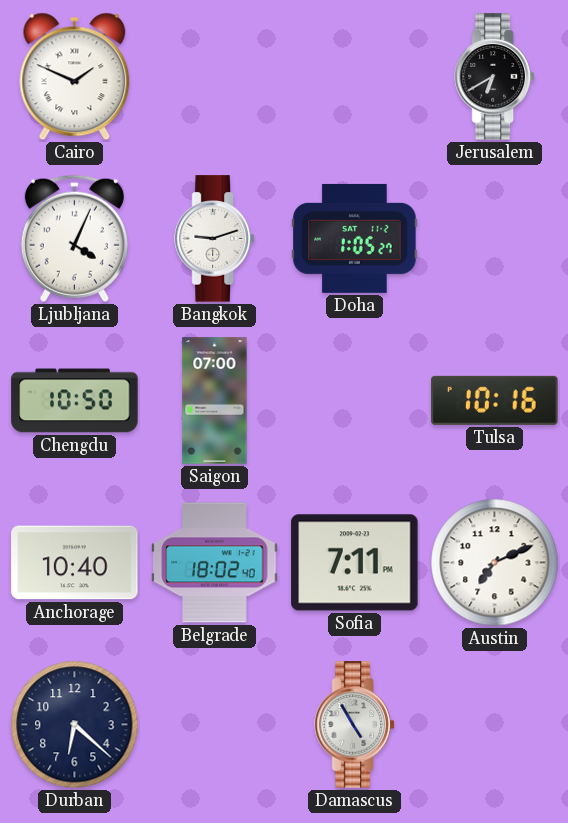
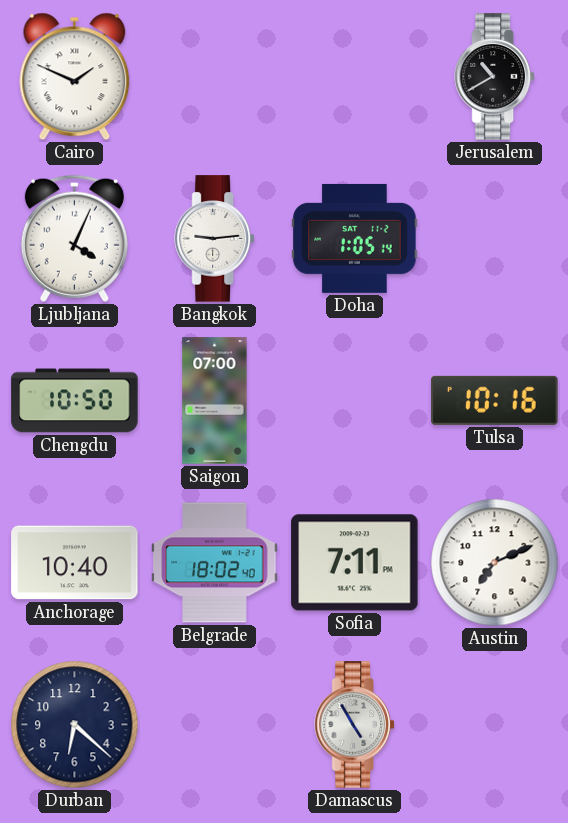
Jerusalem: 6:40 -> 10:40 (495, 77)
Bangkok: 9:12 -> 9:14 (215, 239)
Doha: 1:05:27 -> 1:05:14 (355, 238)
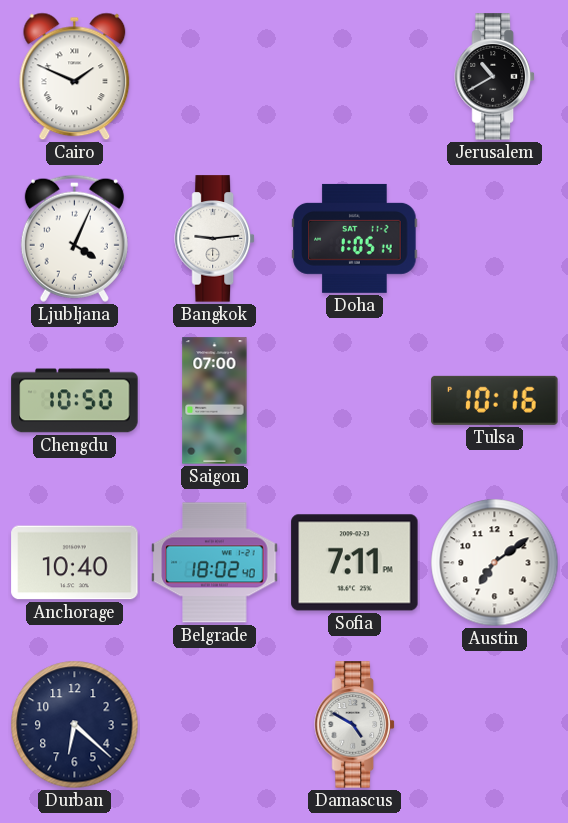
Austin: 7:11 -> 7:09 (495, 563)
Damascus: 4:55 -> 4:50 (355, 725)
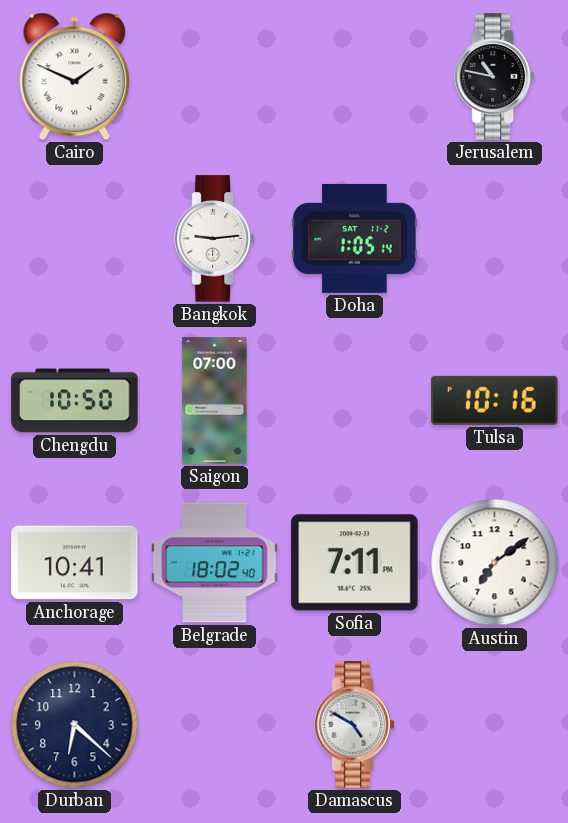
Jerusalem: 10:40 -> 10:47 (495, 77)
Ljubljana: 4:04 -> none (74, 238)
Anchorage: 10:40 -> 10:41 (75, 563)
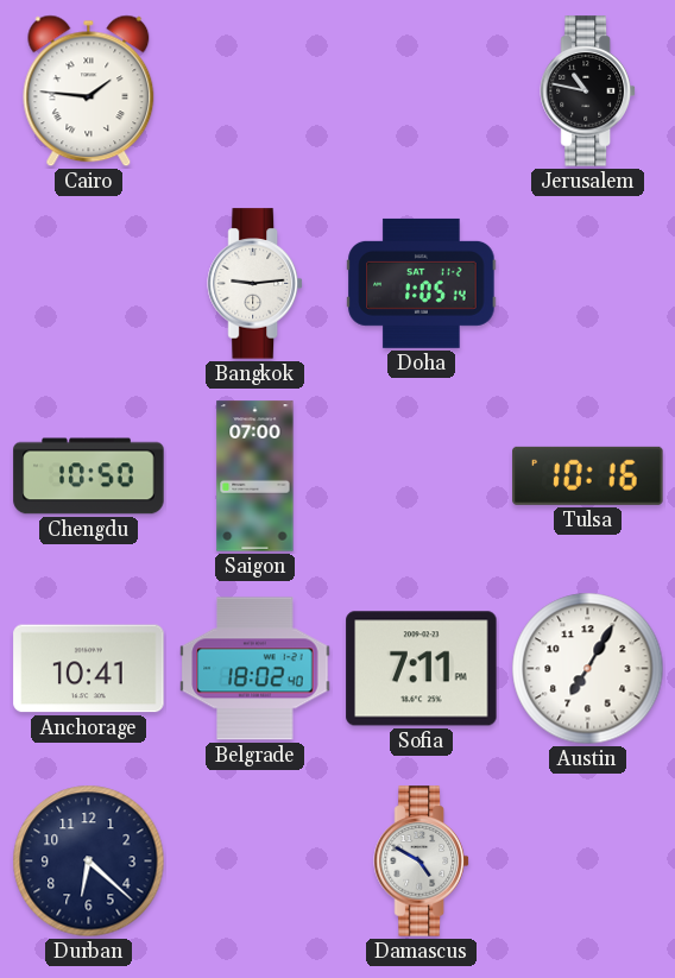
Cairo: 1:49 -> 1:46 (89, 92)
Austin: 7:09 -> 7:05 (588, 669)
